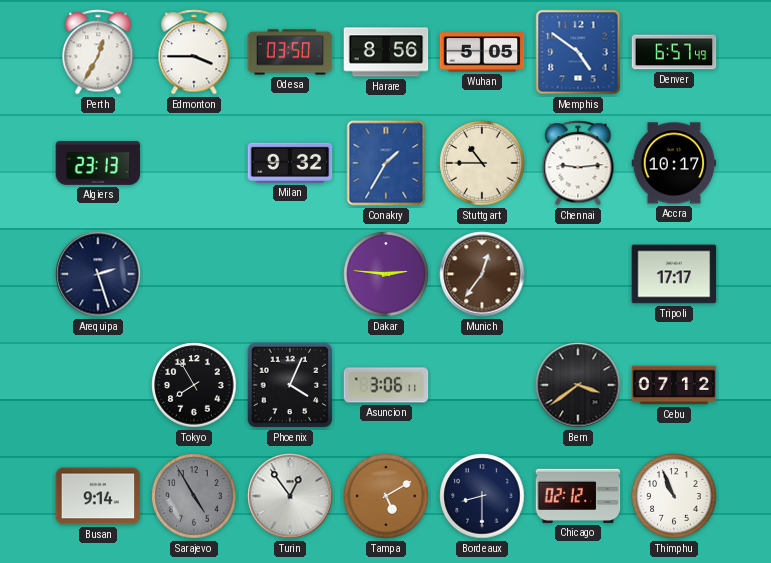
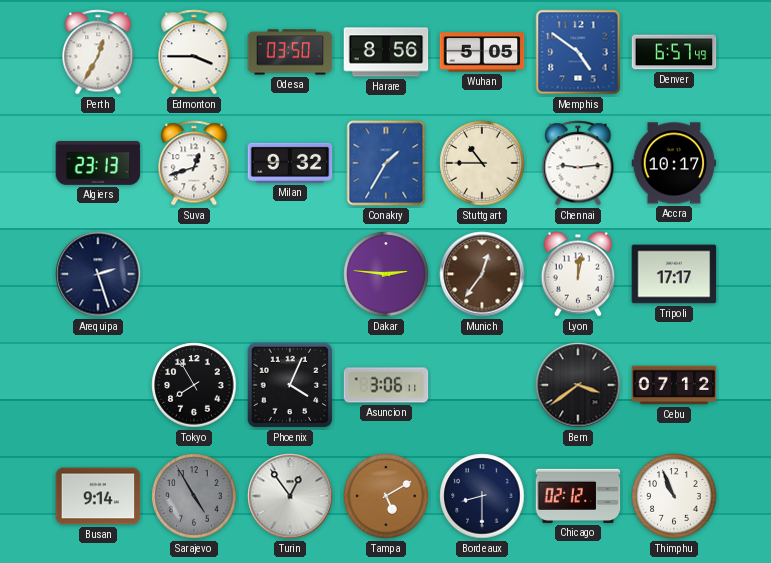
Suva: none -> 12:42 (194, 163)
Lyon: none -> 12:02 (578, 274)
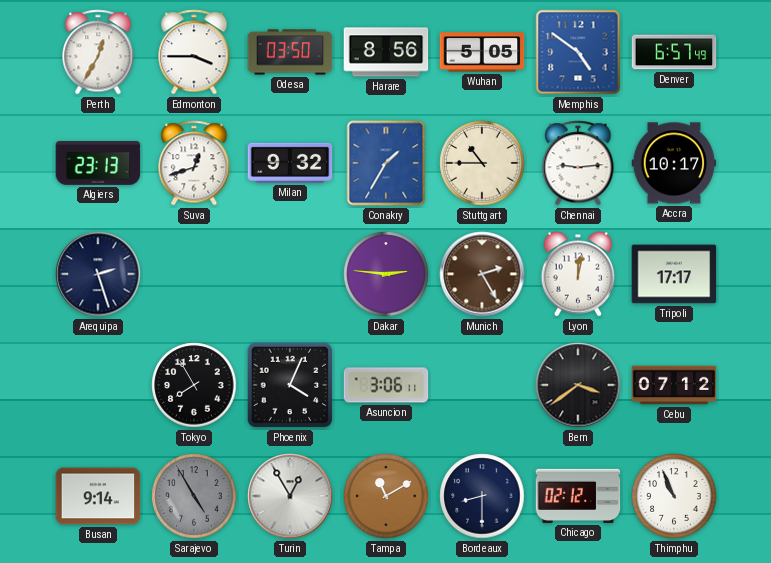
Munich: 12:36 -> 2:25 (482, 274)
Turin: 12:54 -> 12:55 (290, 496)
Tampa: 5:10 -> 11:10 (386, 496)
